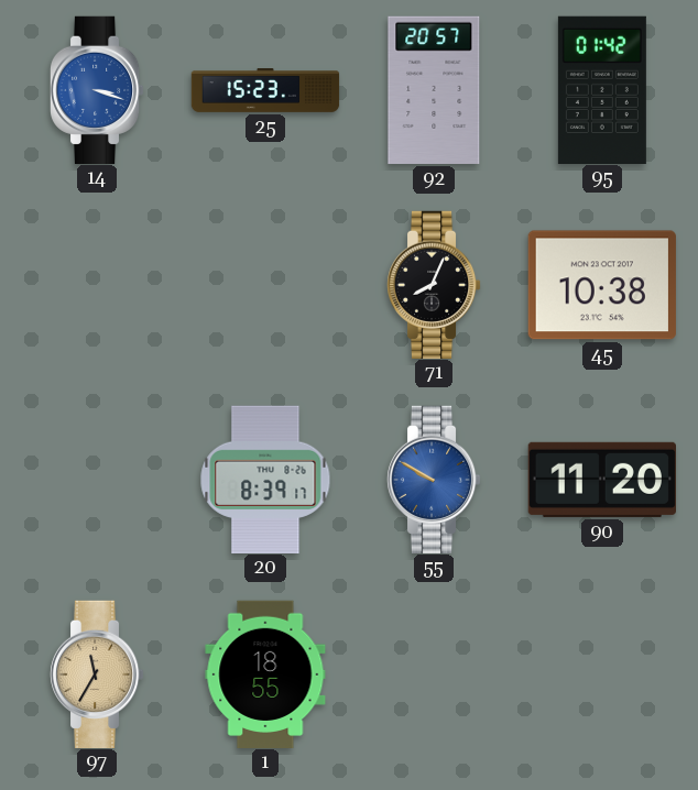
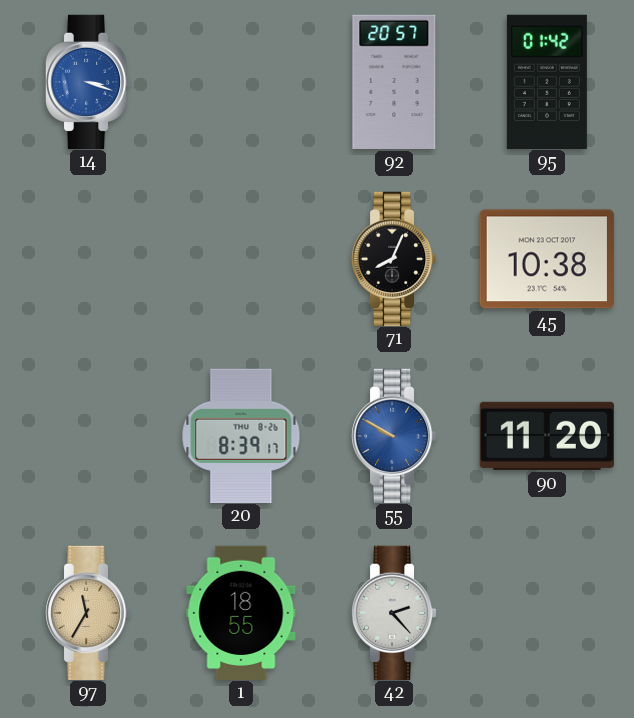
25: 15:23 -> none (265, 91)
42: none -> 2:23 (394, 612)
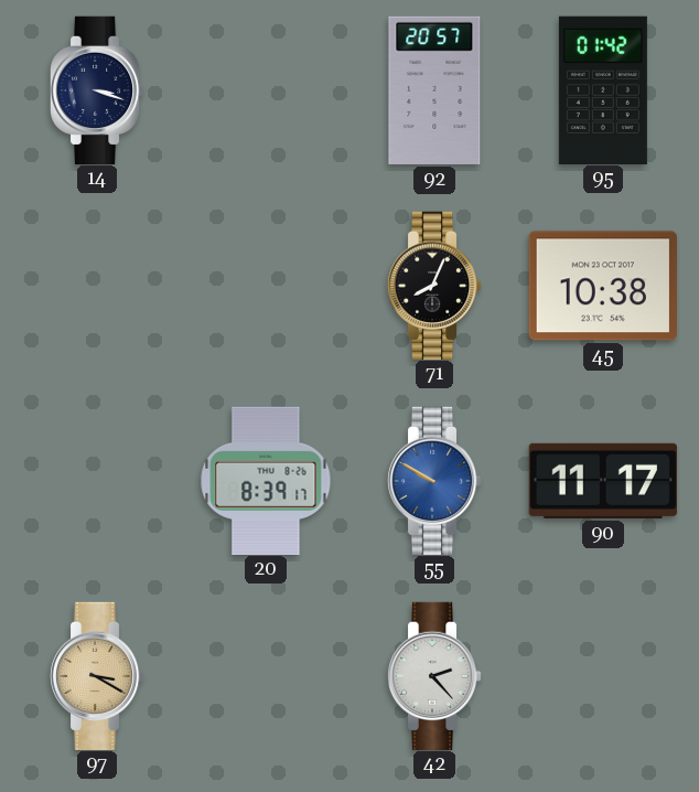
14 dial: blue -> navy (97, 89)
90: 11:20 -> 11:17 (602, 481)
97: 11:35 -> 3:20 (97, 675)
1: 18:55 -> none (241, 612)
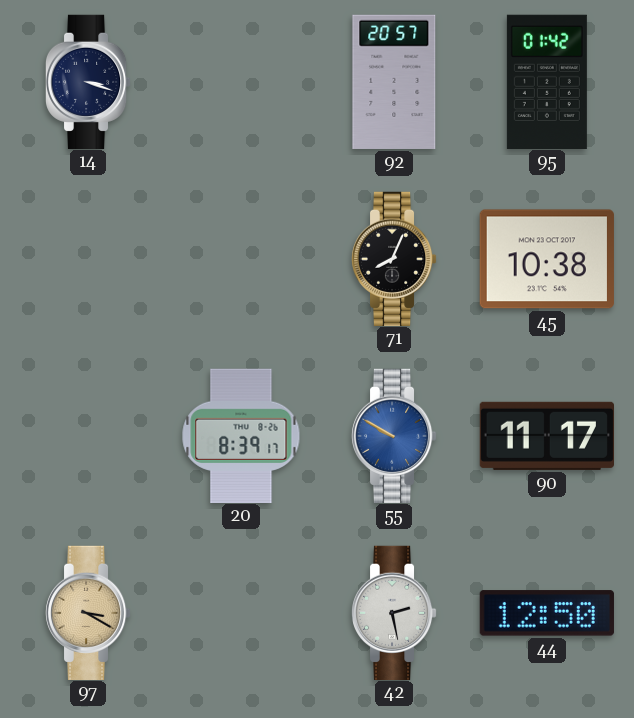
42: 2:23 -> 2:28 (394, 612)
44: none -> 12:50 (547, 613)
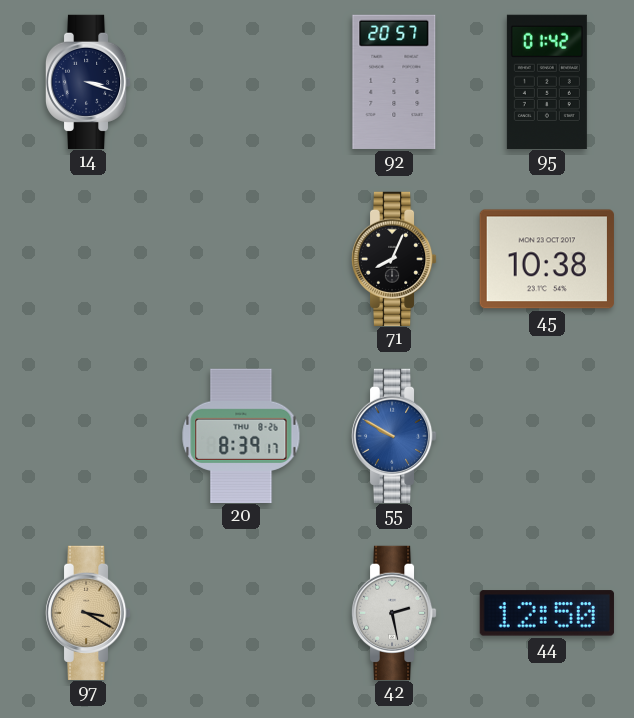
90: 11:17 -> none (546, 436)
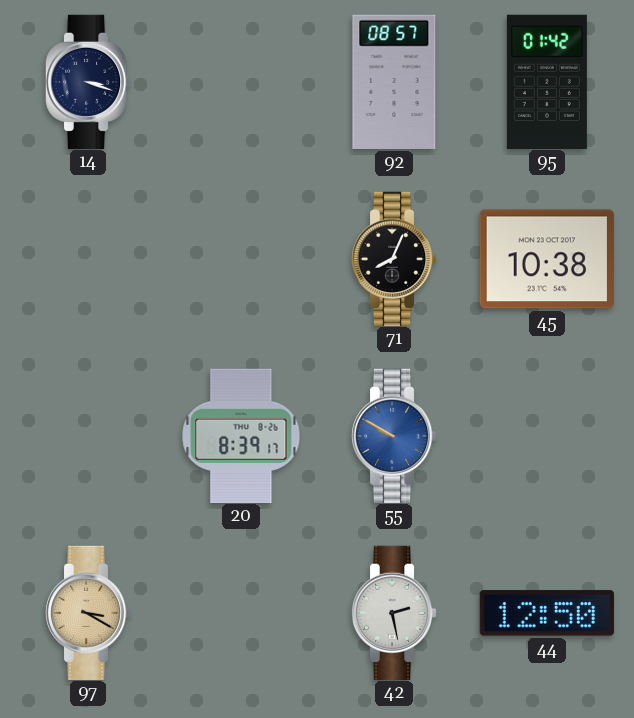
92: 20:57 -> 08:57 (394, 82)
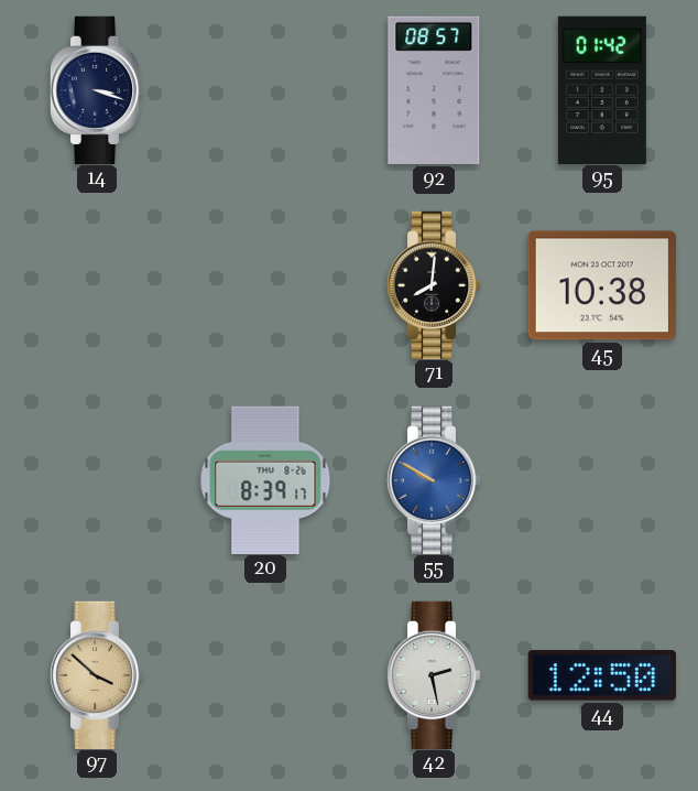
71: 8:04 -> 8:01 (434, 284)
97: 3:20 -> 3:52 (97, 674)
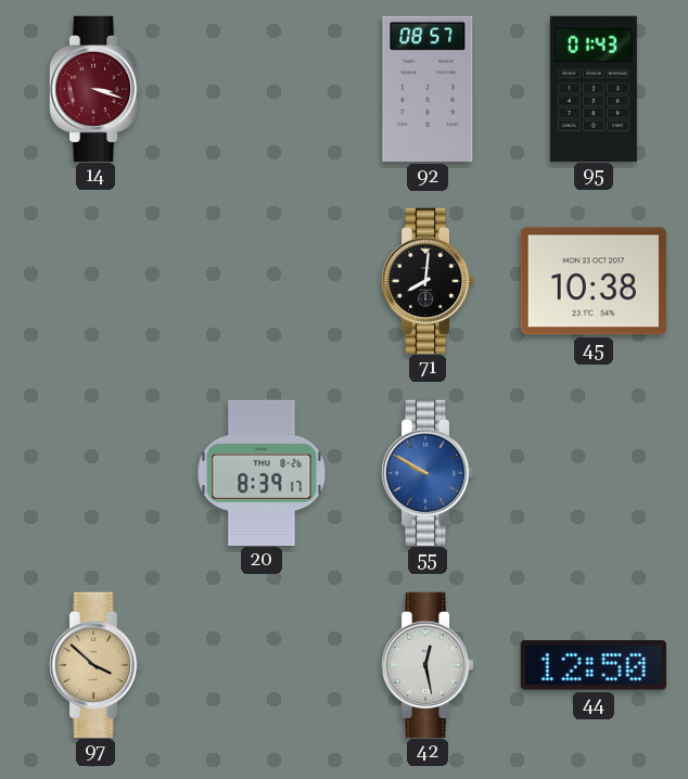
14 dial: navy -> burgundy (95, 88)
95: 01:42 -> 01:43 (594, 88)
42: 2:28 -> 12:28 (428, 664)
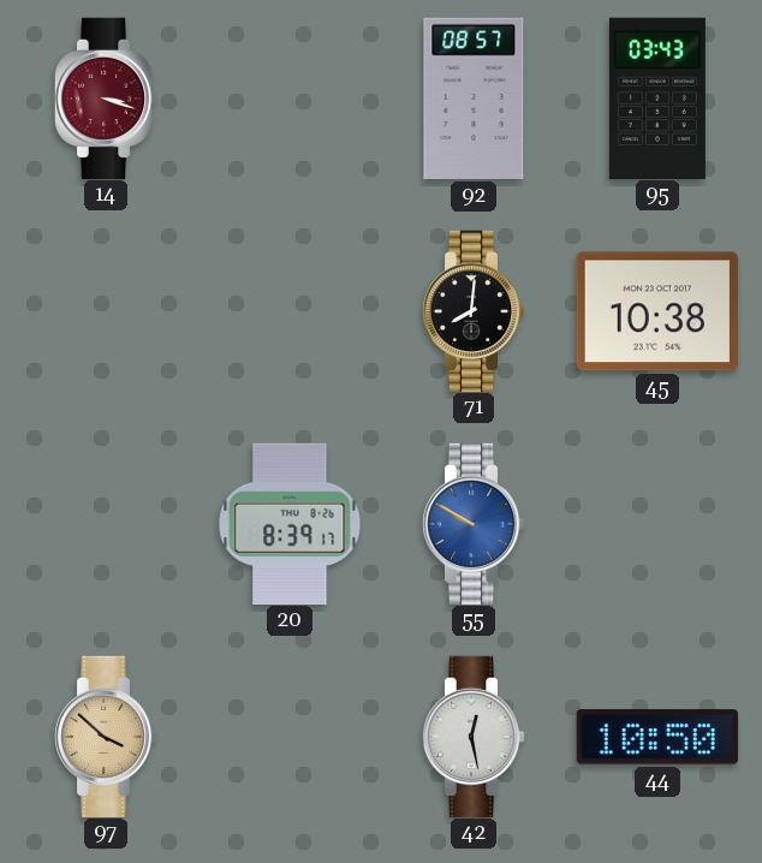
95: 01:43 -> 03:43 (657, 97)
44: 12:50 -> 10:50 (657, 737)
